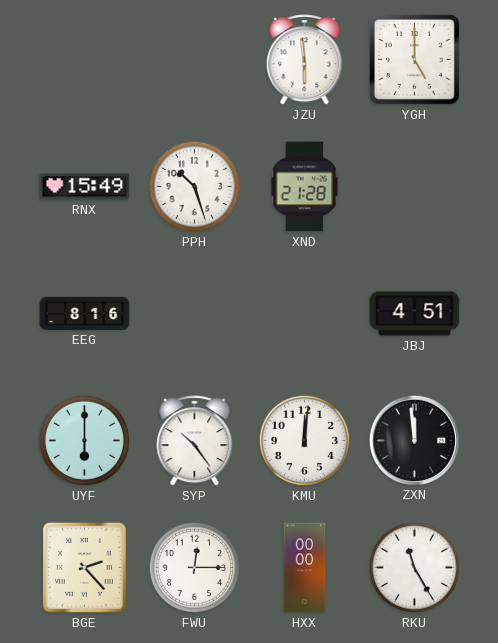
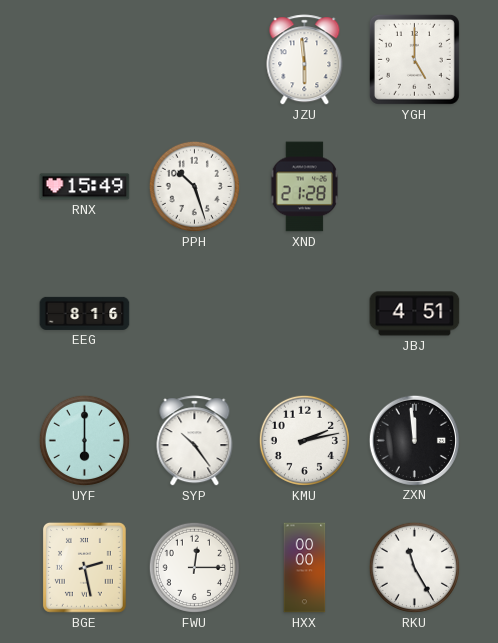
KMU: 12:01 -> 2:13 (304, 440)
BGE: 2:23 -> 2:28 (84, 567)
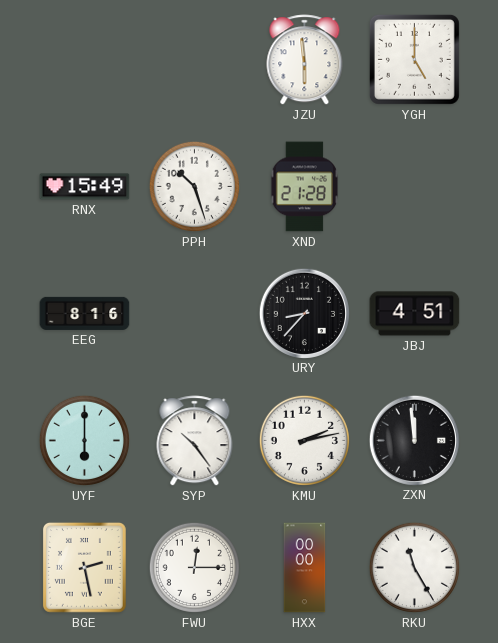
URY: none -> 8:37 (304, 313)
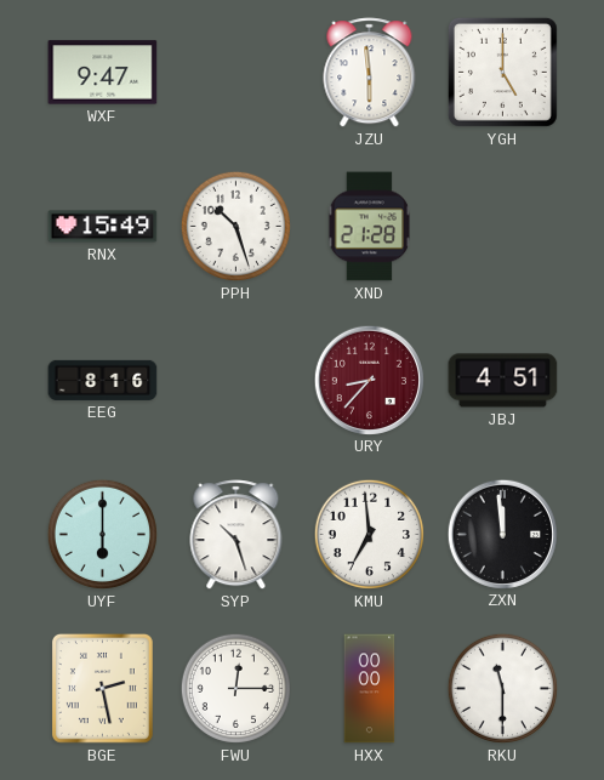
WXF: none -> 9:47 (103, 73)
URY dial: black -> burgundy (369, 380)
SYP: 10:24 -> 10:27 (237, 535)
KMU: 2:13 -> 6:59 (369, 534)
RKU: 11:25 -> 11:30 (502, 688)
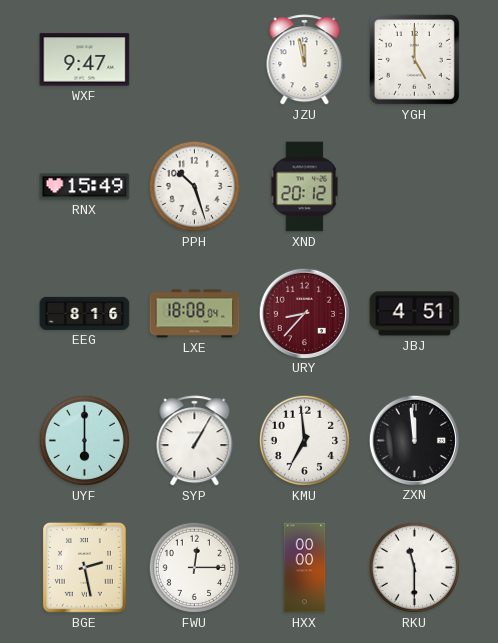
JZU: 5:59 -> 11:58 (305, 60)
XND: 21:28 -> 20:12 (305, 187)
LXE: none -> 18:08 (195, 314)
SYP: 10:27 -> 1:05 (195, 441)
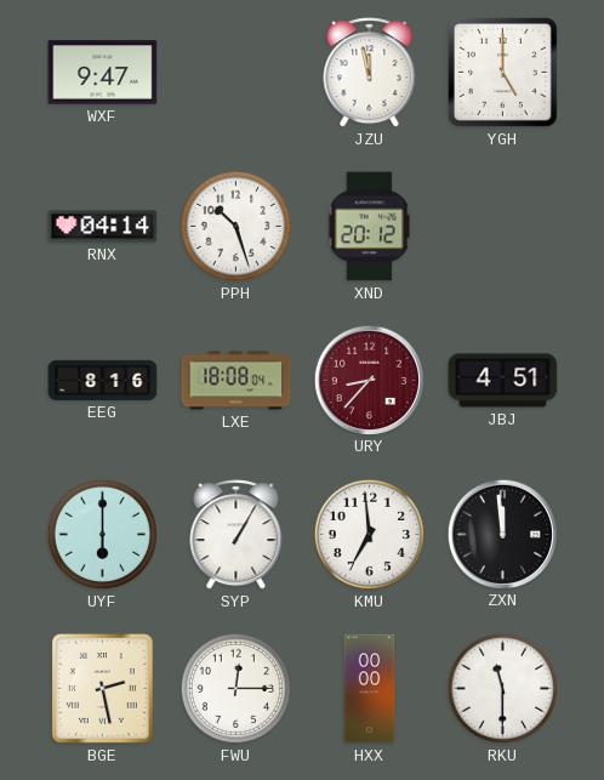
RNX: 15:49 -> 04:14 (103, 227)
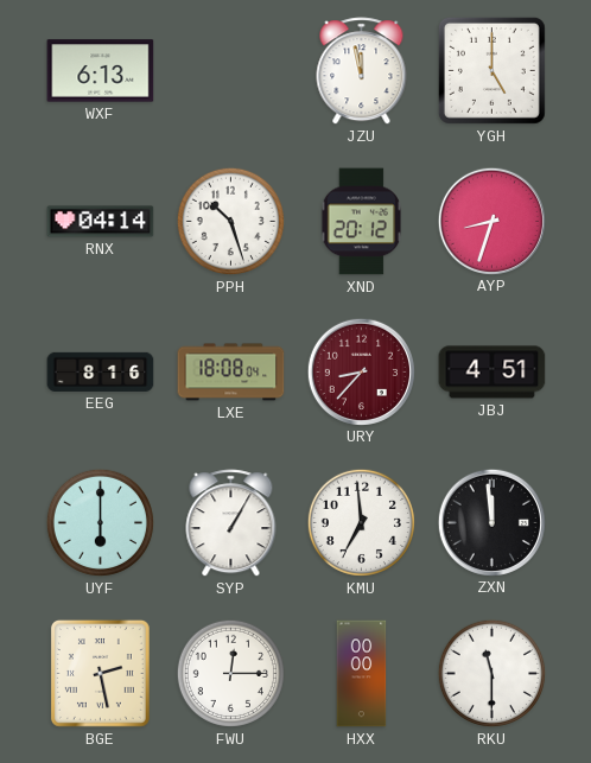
WXF: 9:47 -> 6:13 (101, 71)
AYP: none -> 8:33 (491, 221)
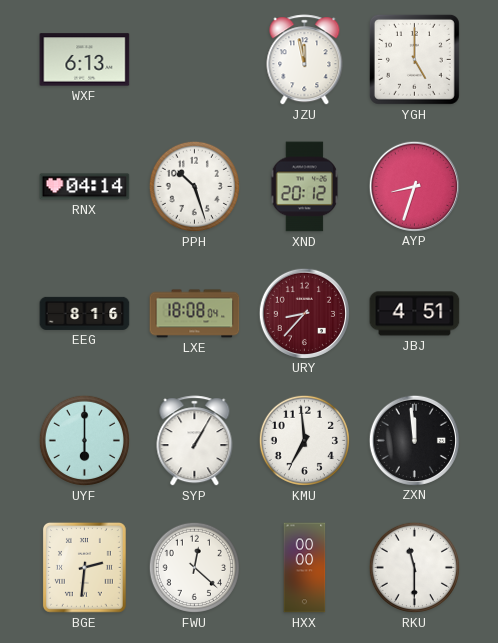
BGE: 2:28 -> 2:31 (84, 567)
FWU: 12:15 -> 12:22 (194, 567)
